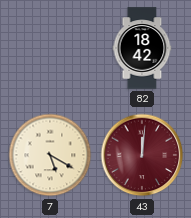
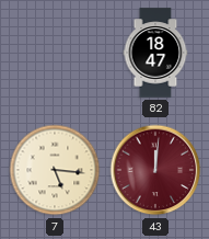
82: 18:42 -> 18:47 (155, 53)
7: 5:20 -> 5:16 (55, 170)
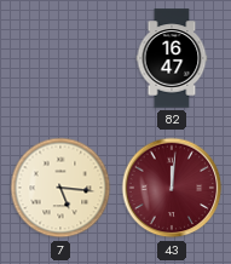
82: 18:47 -> 16:47 (172, 58)
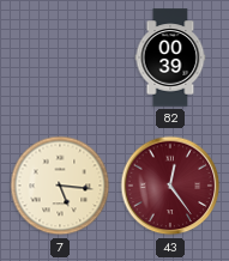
82: 16:47 -> 00:39 (170, 57)
43: 12:01 -> 12:24 (170, 186)
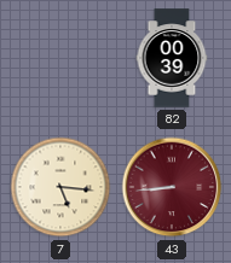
43: 12:24 -> 8:44 (172, 187)
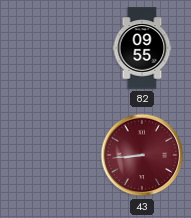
82: 00:39 -> 09:55 (142, 48)
7: 5:16 -> none (60, 187)
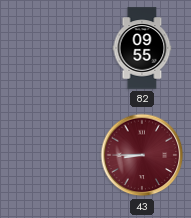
43: 8:44 -> 8:45 (142, 155)
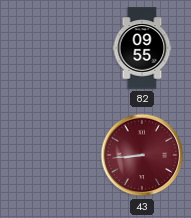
43: 8:45 -> 8:44 (142, 155)
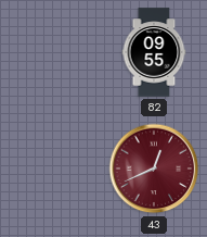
43: 8:44 -> 12:41 (154, 169)
